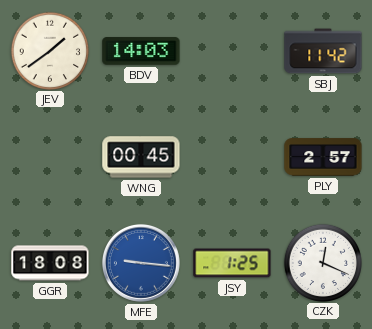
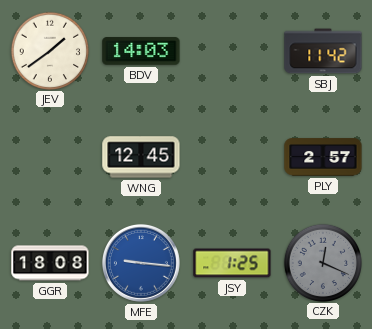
WNG: 00:45 -> 12:45 (141, 157)
CZK dial: white -> grey (322, 262)
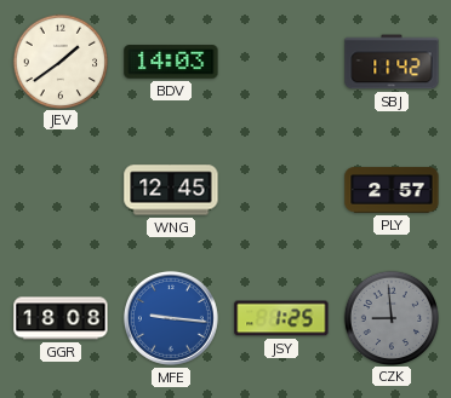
CZK: 12:19 -> 8:59 (390, 317)
